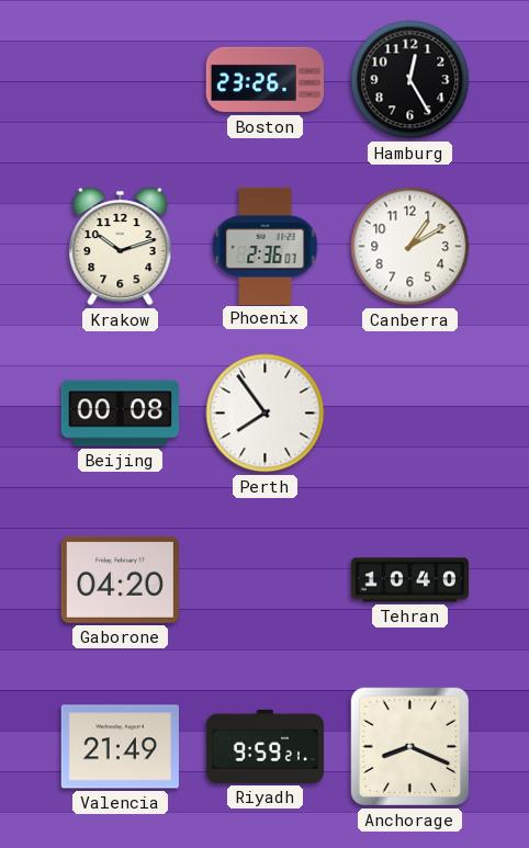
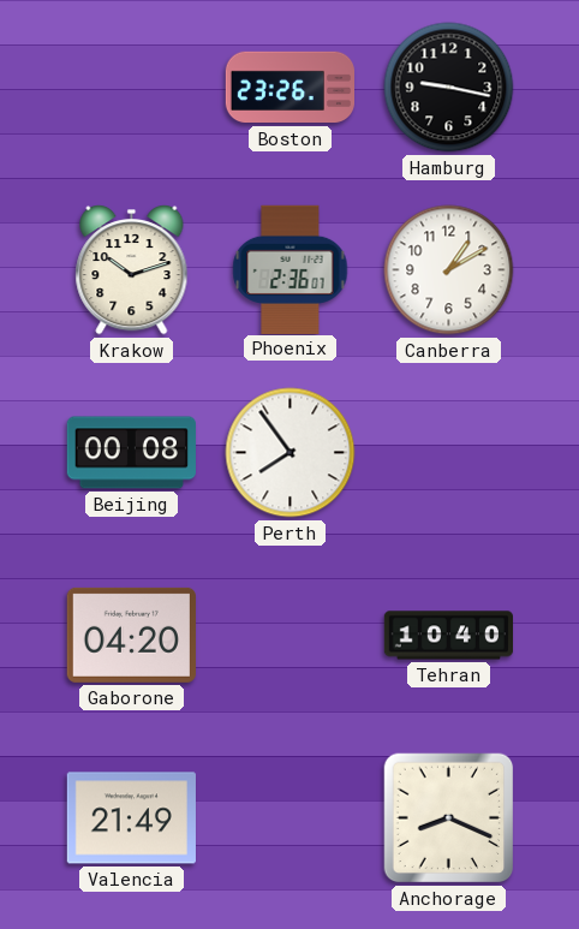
Hamburg: 12:25 -> 9:17 (449, 88)
Riyadh: 9:59 -> none (264, 746)
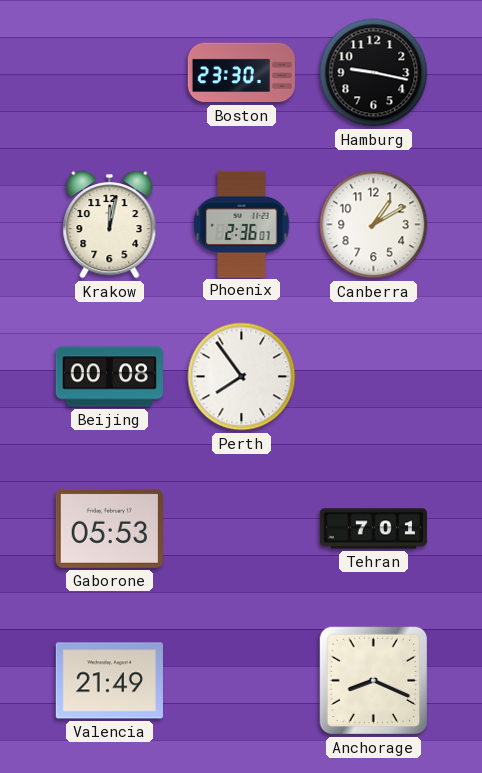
Boston: 23:26 -> 23:30 (241, 73)
Krakow: 10:12 -> 12:02 (110, 224)
Gaborone: 04:20 -> 05:53 (109, 528)
Tehran: 10:40 -> 7:01 (373, 529)
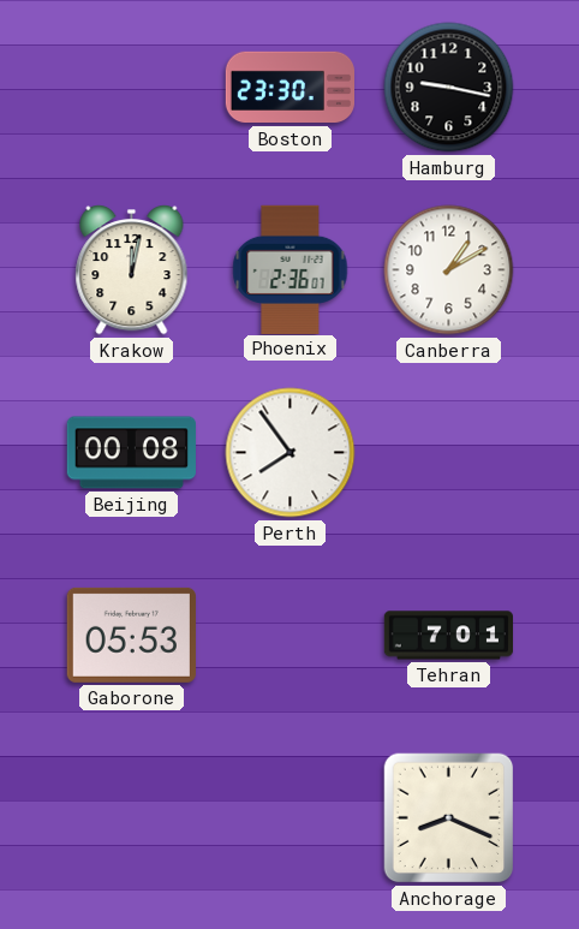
Valencia: 21:49 -> none (109, 681)
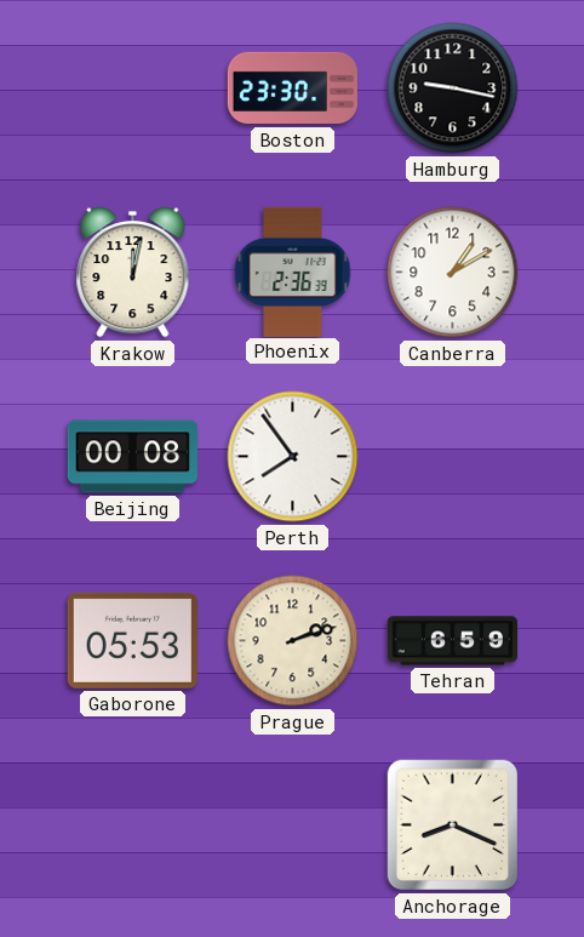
Phoenix: 2:36:07 -> 2:36:39 (293, 272)
Prague: none -> 2:12 (293, 641)
Tehran: 7:01 -> 6:59 (452, 641)
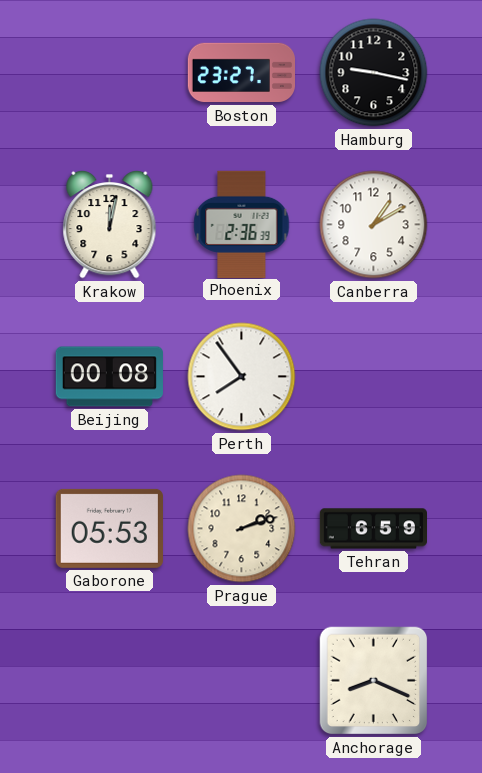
Boston: 23:30 -> 23:27 (241, 73)
